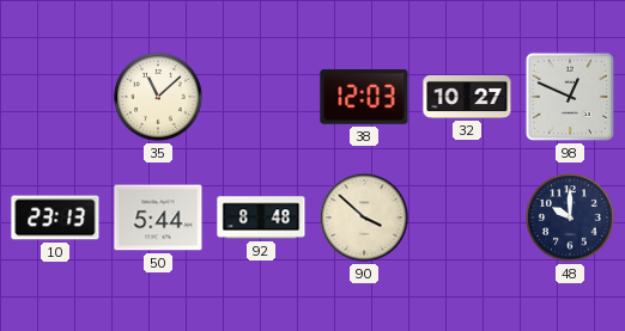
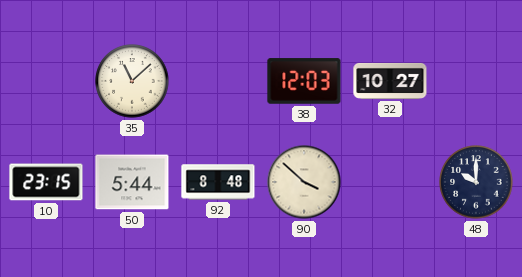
98: 12:49 -> none (570, 97)
10: 23:13 -> 23:15 (46, 182)
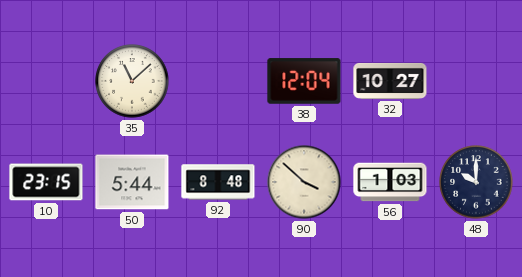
38: 12:03 -> 12:04 (304, 81)
56: none -> 1:03 (390, 182)
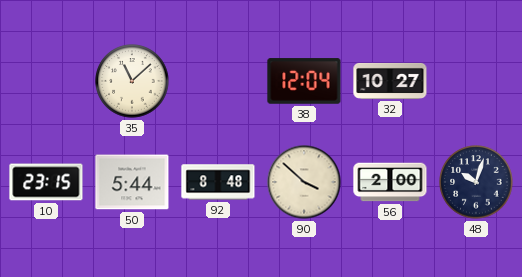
56: 1:03 -> 2:00 (390, 182)
48: 10:00 -> 10:03 (476, 182)
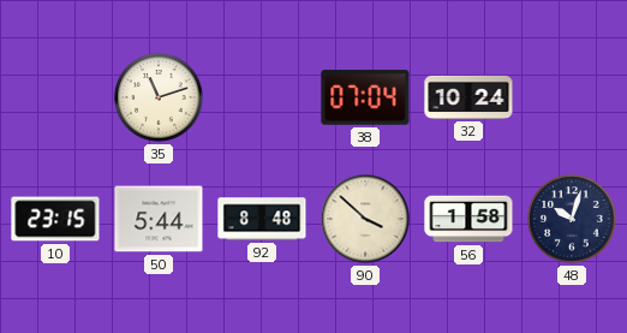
35: 11:08 -> 11:12 (159, 97)
38: 12:04 -> 07:04 (365, 97)
32: 10:27 -> 10:24 (468, 97)
56: 2:00 -> 1:58 (468, 219)
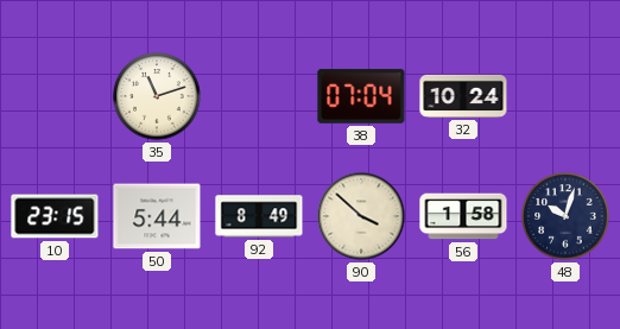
92: 8:48 -> 8:49 (259, 216)
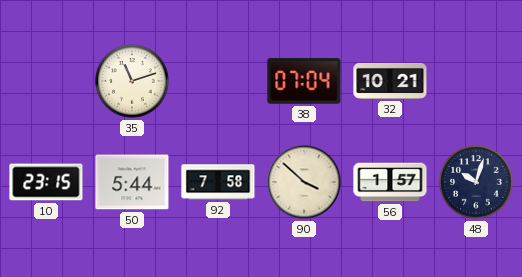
32: 10:24 -> 10:21 (390, 81)
92: 8:49 -> 7:58 (218, 182)
56: 1:58 -> 1:57 (390, 182)
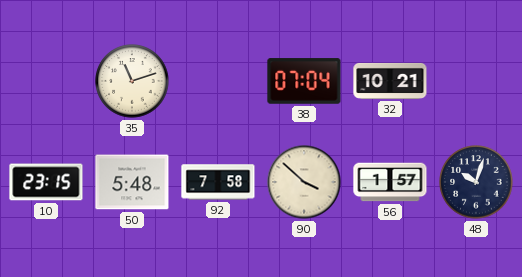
50: 5:44 -> 5:48 (132, 182)
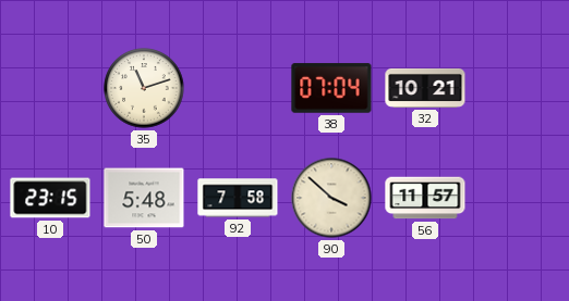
56: 1:57 -> 11:57 (425, 198)
48: 10:03 -> none (476, 182)
